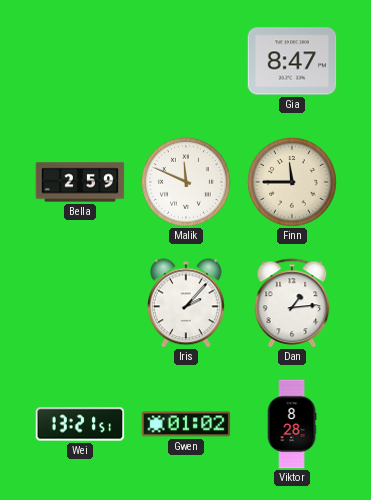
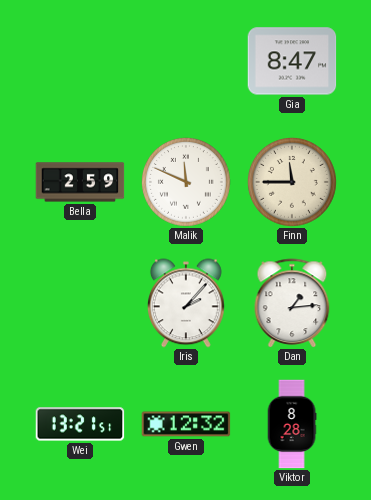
Gwen: 01:02 -> 12:32 (186, 424)
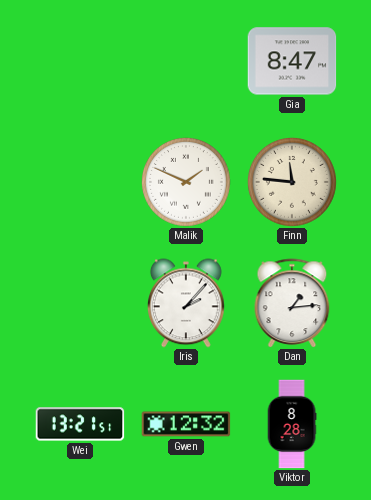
Bella: 2:59 -> none (80, 182)
Malik: 11:49 -> 1:49 (186, 182)
Finn: 11:45 -> 11:46 (292, 182)
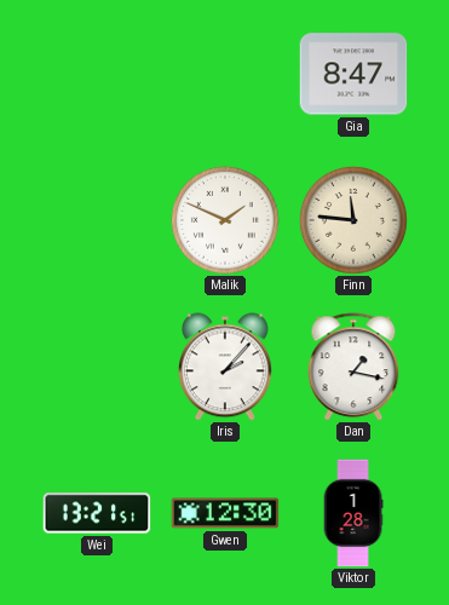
Dan: 1:14 -> 1:17 (353, 367)
Gwen: 12:32 -> 12:30 (225, 513)
Viktor: 8:28 -> 1:28 (353, 513)
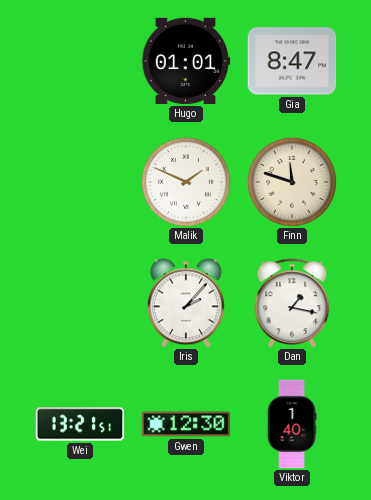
Hugo: none -> 01:01 (186, 61)
Finn: 11:46 -> 11:48 (292, 182)
Viktor: 1:28 -> 1:40 (292, 424)
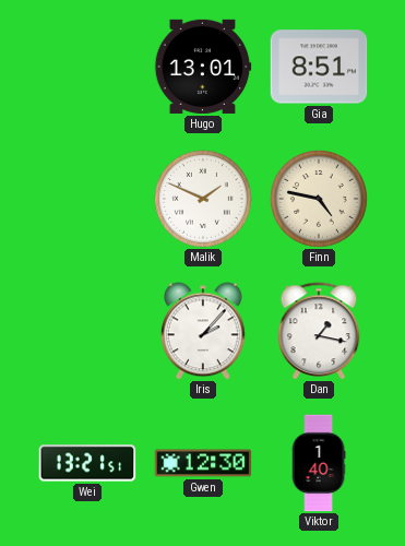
Hugo: 01:01 -> 13:01 (203, 67)
Gia: 8:47 -> 8:51 (319, 67)
Finn: 11:48 -> 4:47 (319, 199)
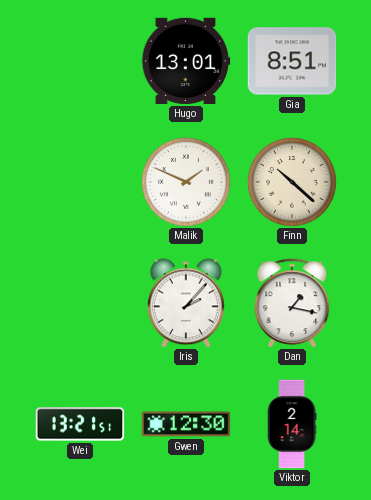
Finn: 4:47 -> 10:22 (292, 182)
Viktor: 1:40 -> 2:14 (292, 424)
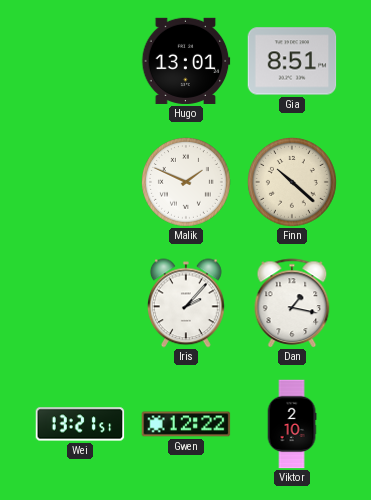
Gwen: 12:30 -> 12:22 (186, 424)
Viktor: 2:14 -> 2:10 (292, 424)
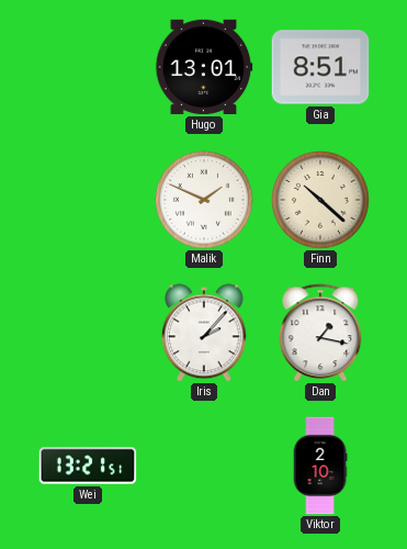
Gwen: 12:22 -> none (186, 424)
